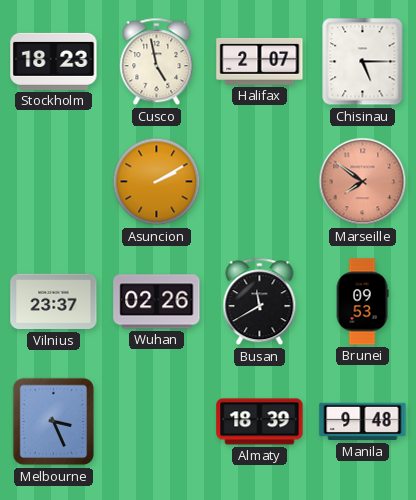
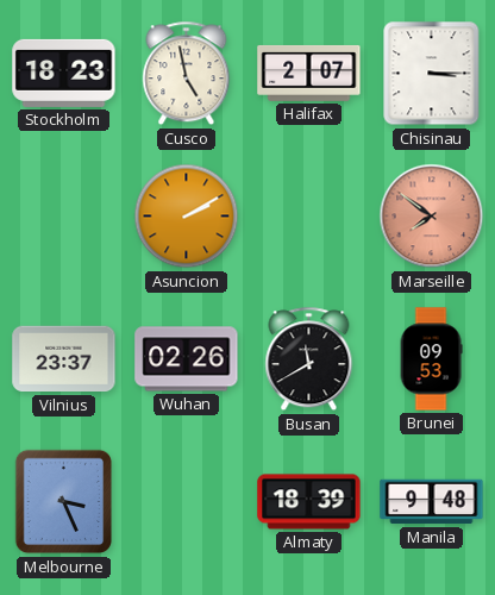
Chisinau: 5:15 -> 3:15 (432, 74)
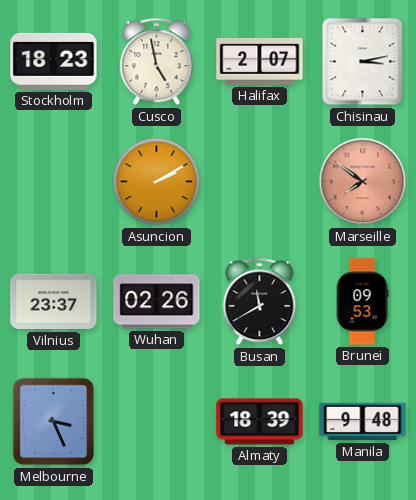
Chisinau: 3:15 -> 3:13 (363, 62)
